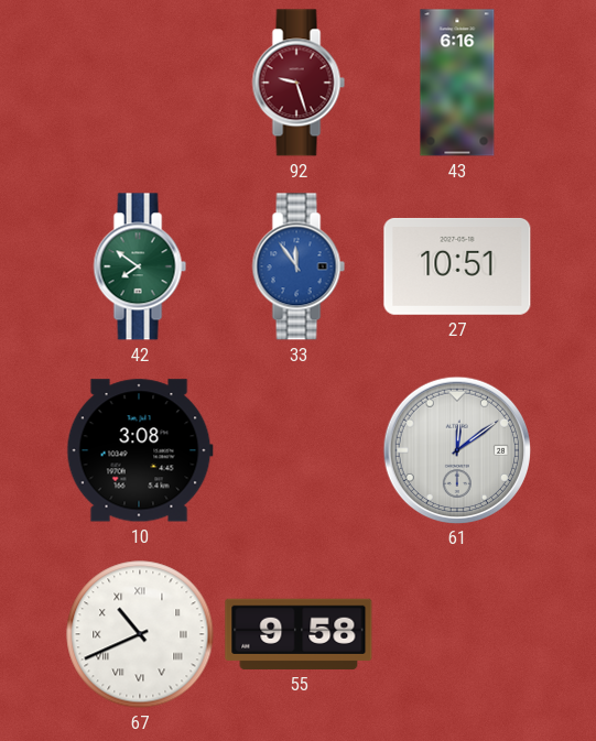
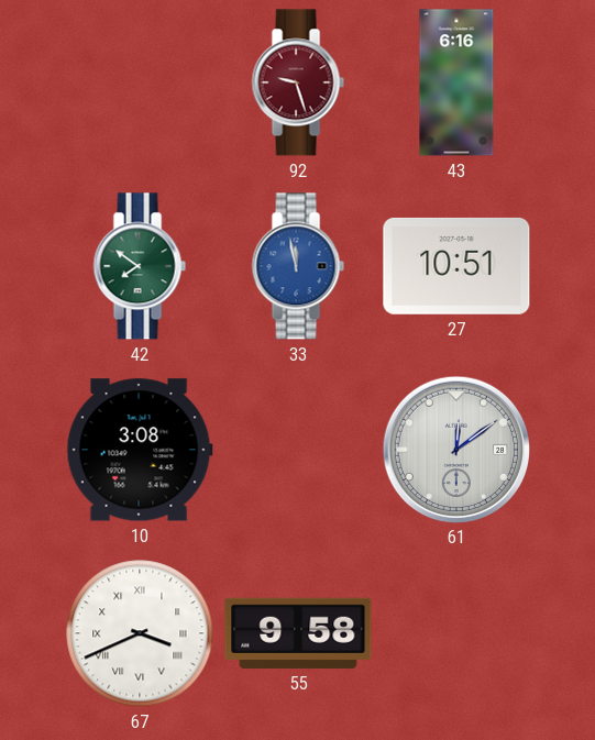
33: 11:54 -> 11:58 (298, 266)
67: 10:41 -> 3:41 (140, 633)
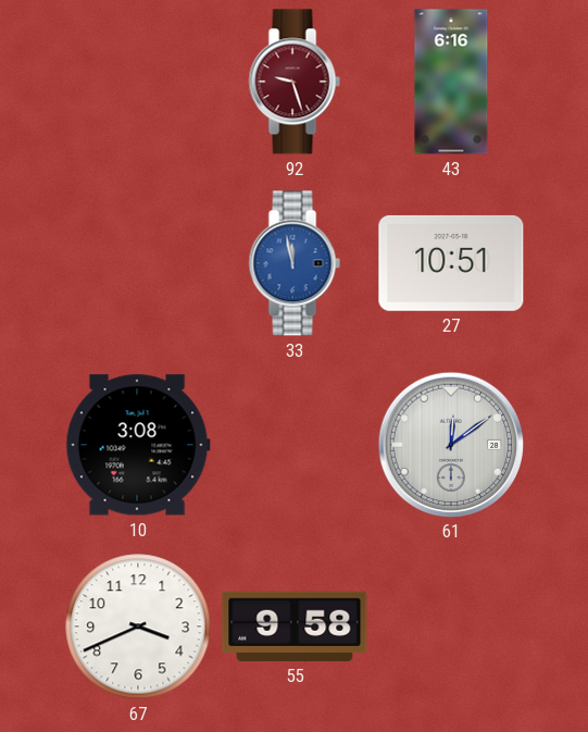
42: 7:51 -> none (140, 266)
67 numerals: Roman -> Arabic (138, 626)
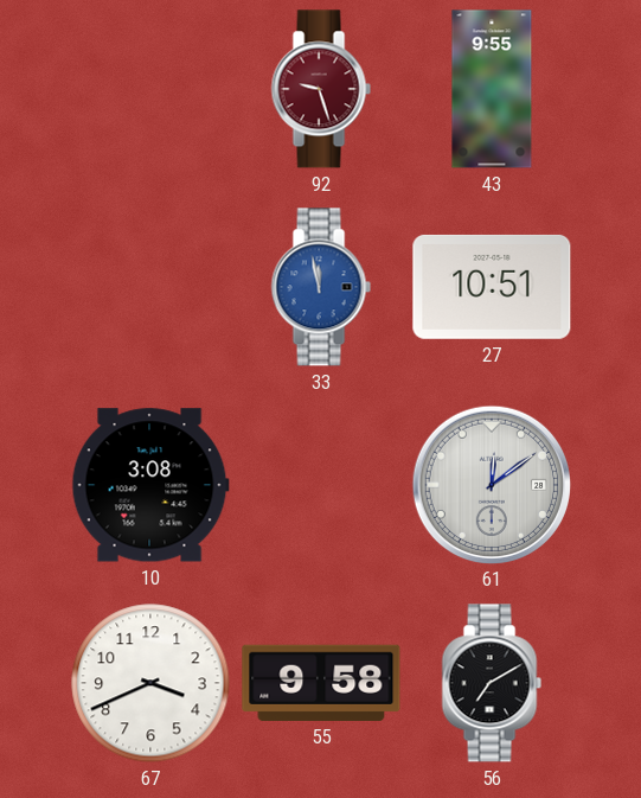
43: 6:16 -> 9:55 (492, 89)
56: none -> 7:10 (492, 683)
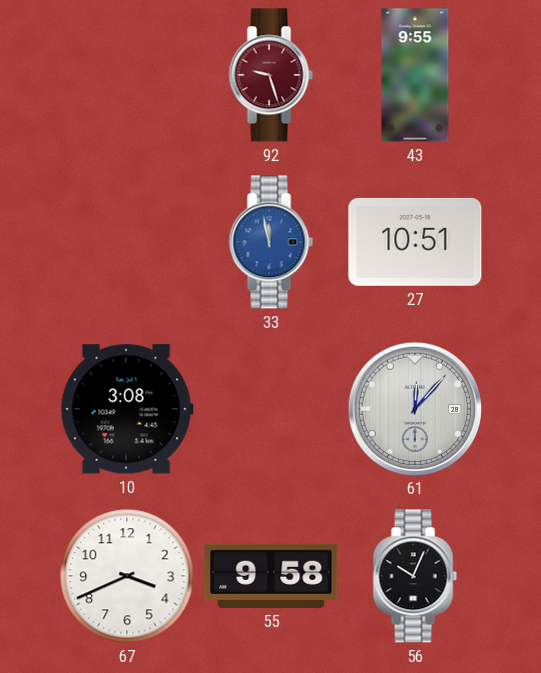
61: 12:09 -> 12:07 (414, 408)
56: 7:10 -> 10:04 (415, 576)
